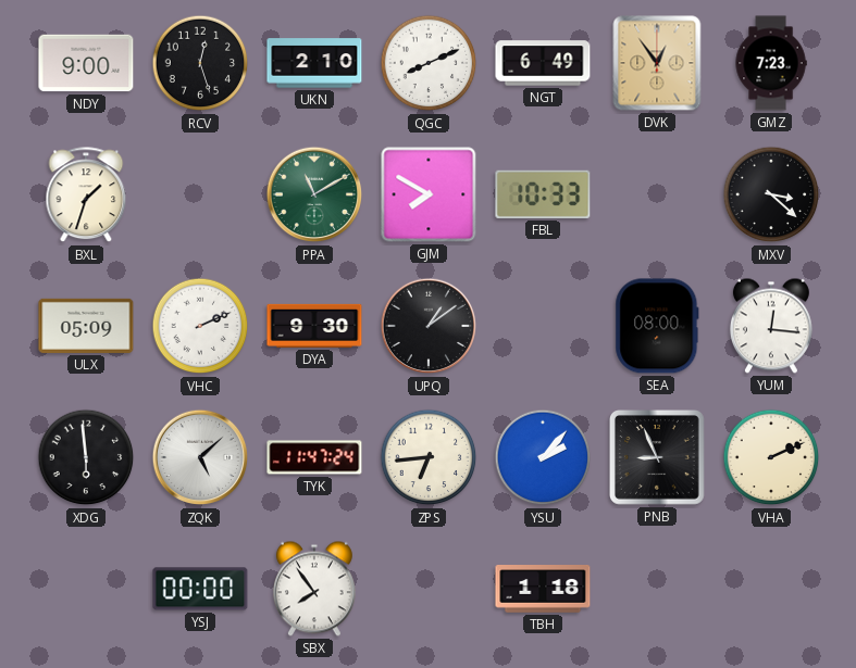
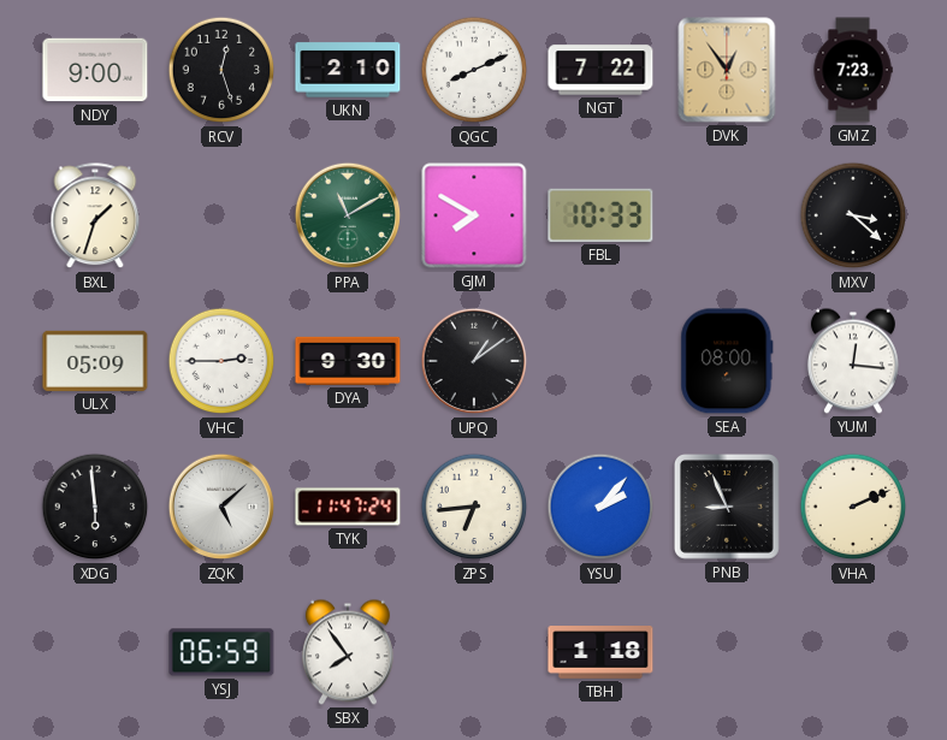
NGT: 6:49 -> 7:22 (600, 70)
VHC: 2:11 -> 2:45 (221, 361)
YSJ: 00:00 -> 06:59 (221, 652)
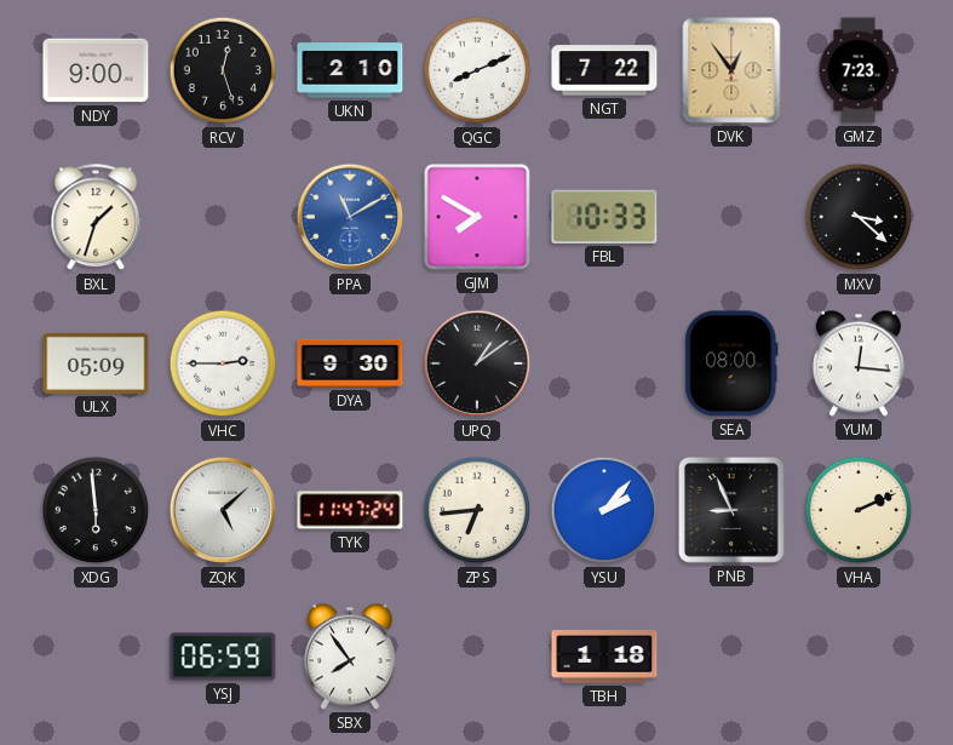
PPA dial: green -> blue (350, 217)
